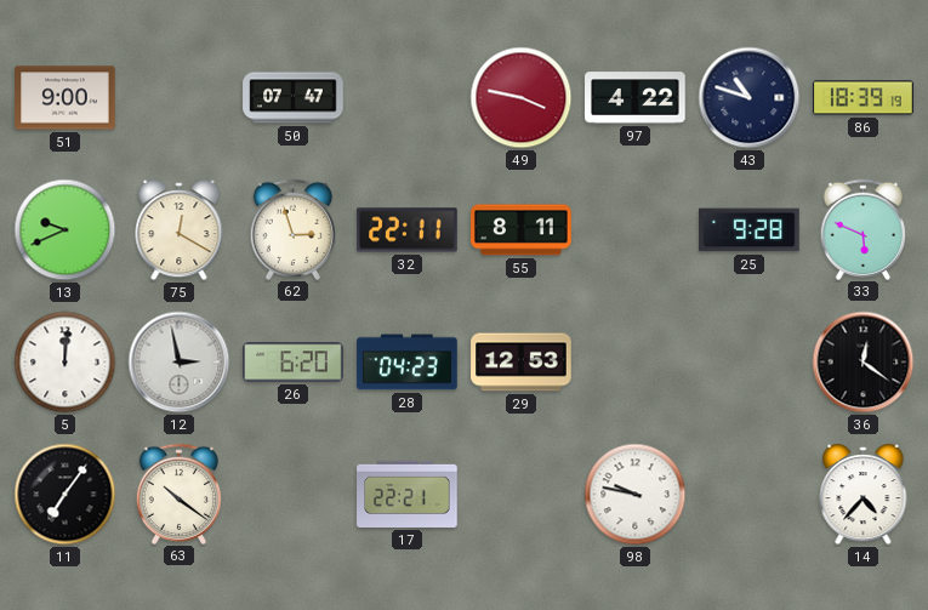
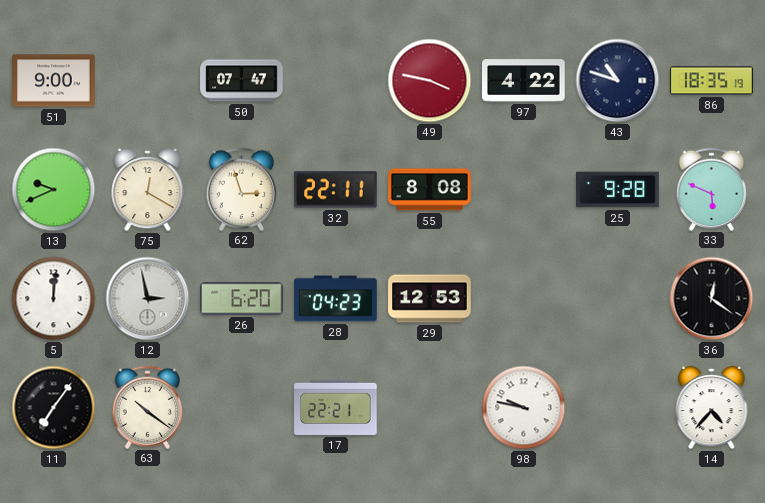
86: 18:39 -> 18:35 (712, 81)
55: 8:11 -> 8:08 (430, 190)
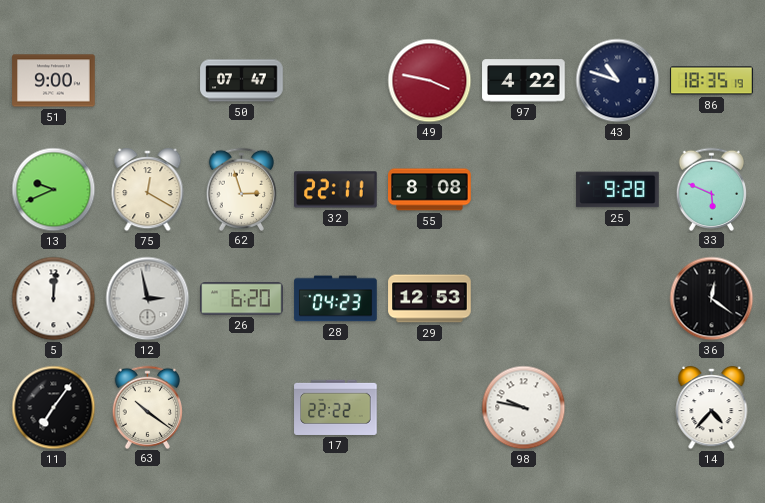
17: 22:21 -> 22:22 (336, 407)
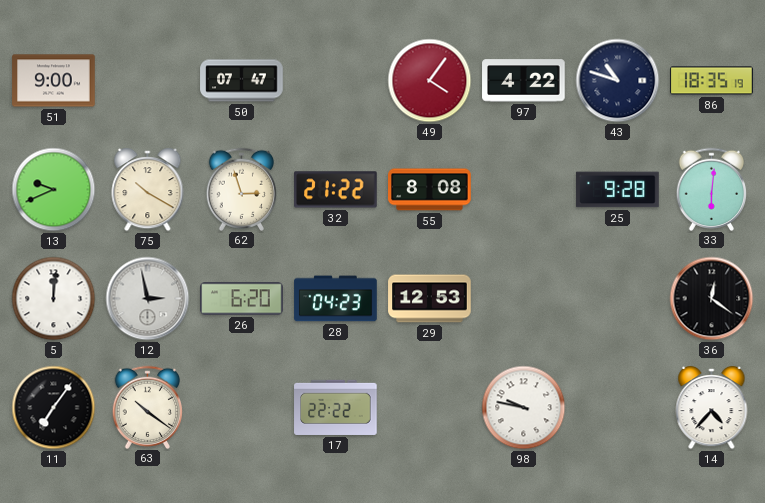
49: 3:47 -> 4:06 (430, 81)
75: 12:20 -> 10:20 (148, 191)
32: 22:11 -> 21:22 (336, 190)
33: 5:49 -> 6:01 (712, 189)
